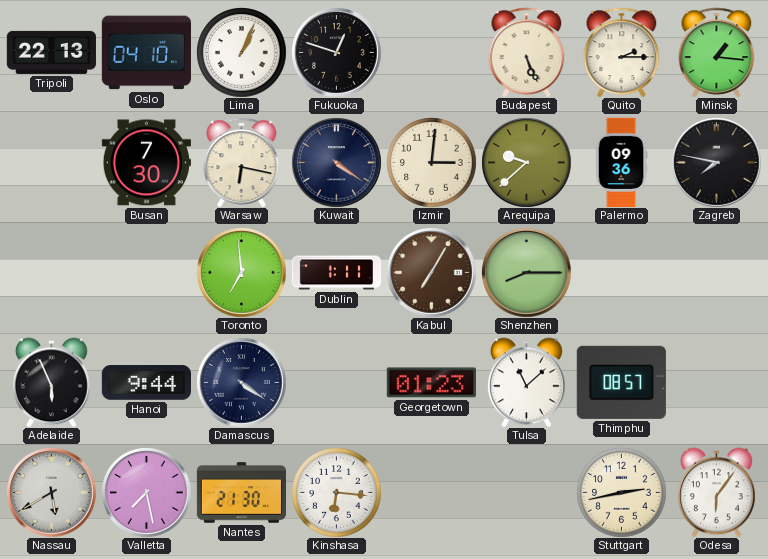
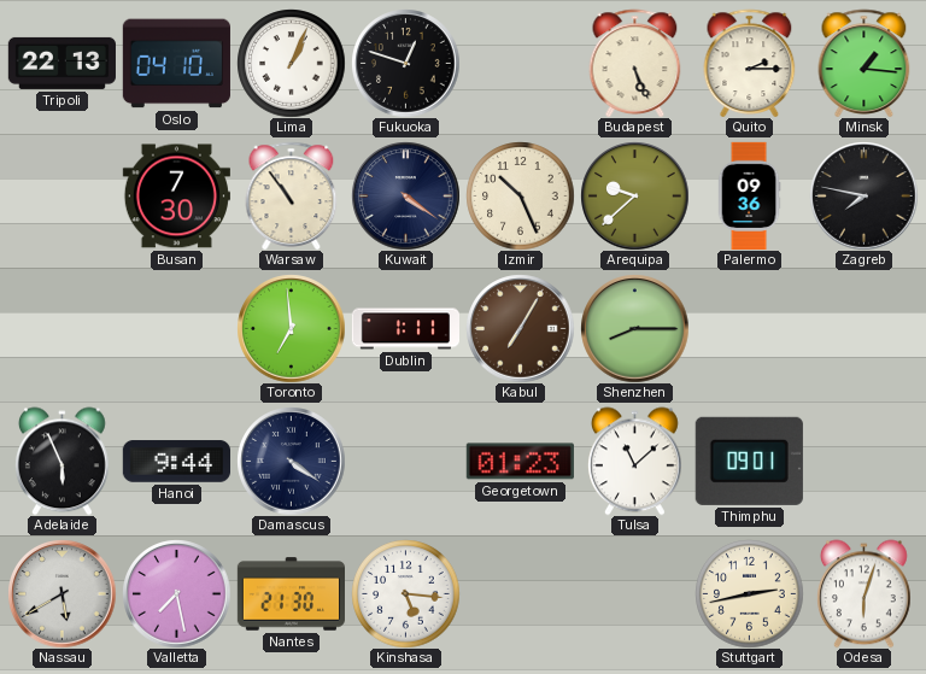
Warsaw: 6:17 -> 10:54 (292, 195)
Izmir: 3:01 -> 10:26 (520, 195)
Thimphu: 08:57 -> 09:01 (749, 461)
Kinshasa: 6:16 -> 5:16 (405, 593)
Odesa: 6:06 -> 6:03 (863, 593)
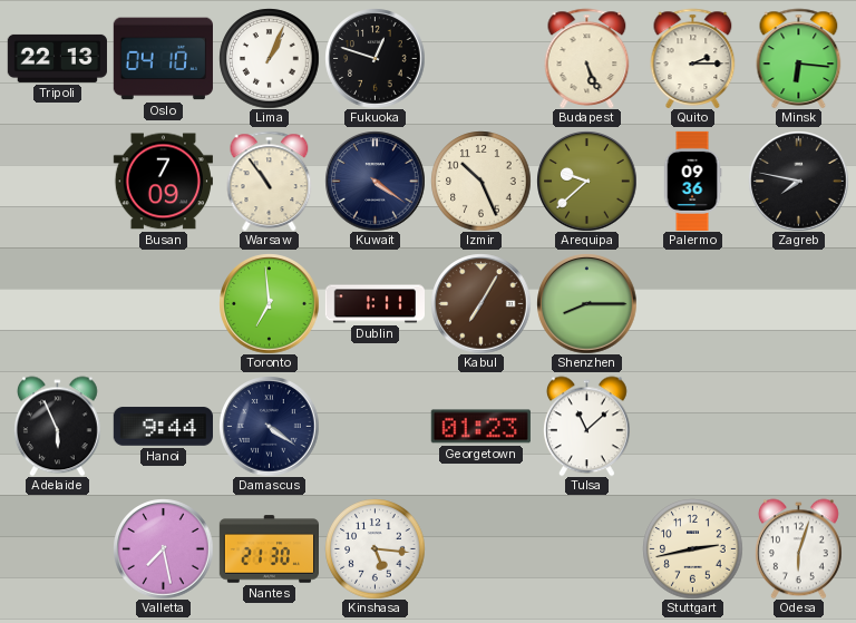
Minsk: 1:16 -> 6:16 (799, 58)
Busan: 7:30 -> 7:09 (163, 182)
Thimphu: 09:01 -> none (749, 461)
Nassau: 5:40 -> none (61, 593)
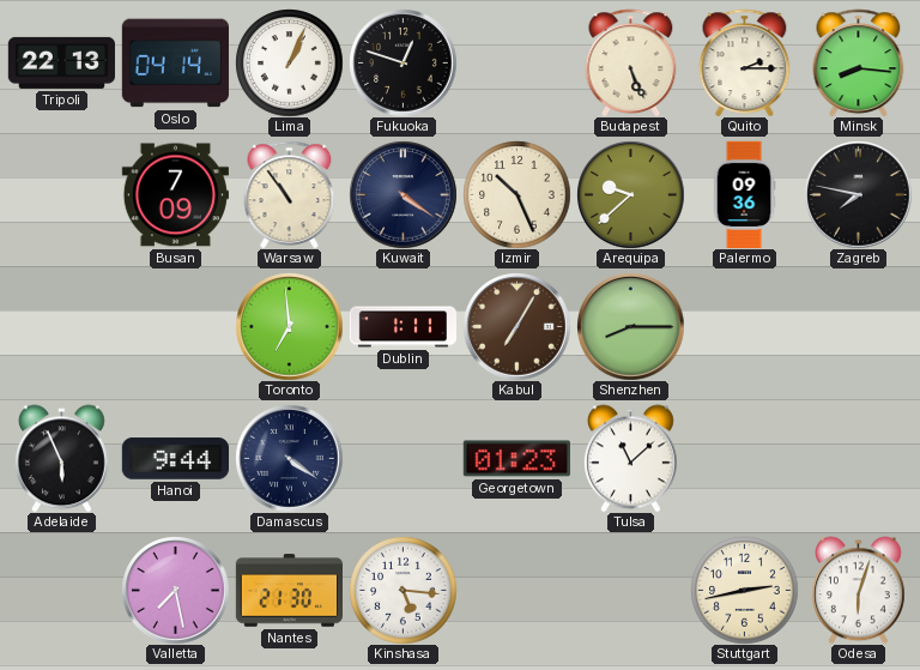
Oslo: 04:10 -> 04:14 (175, 64)
Minsk: 6:16 -> 8:16 (859, 62)
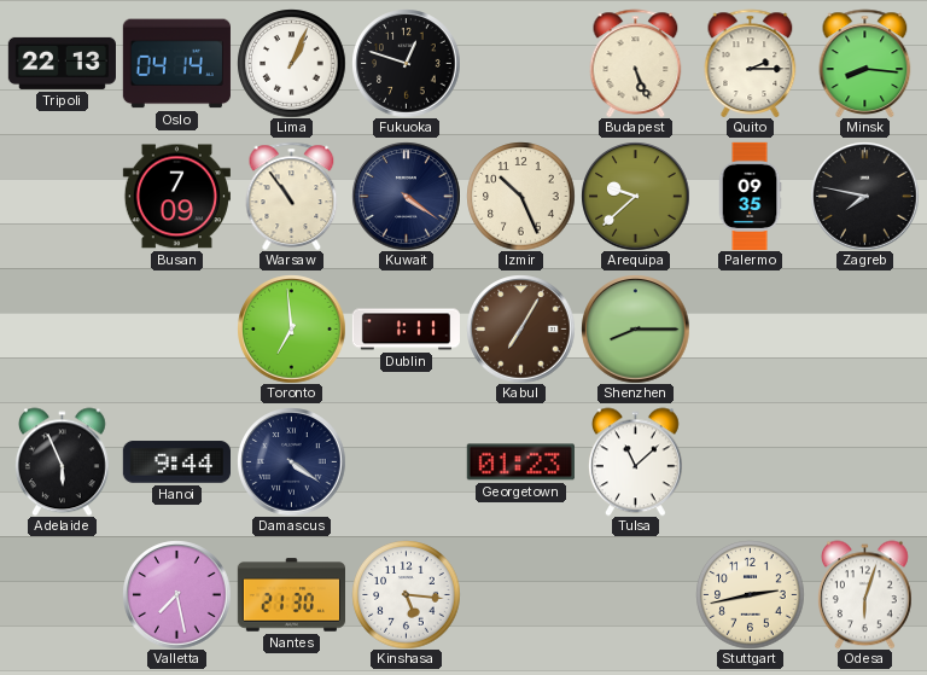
Palermo: 09:36 -> 09:35 (750, 196)
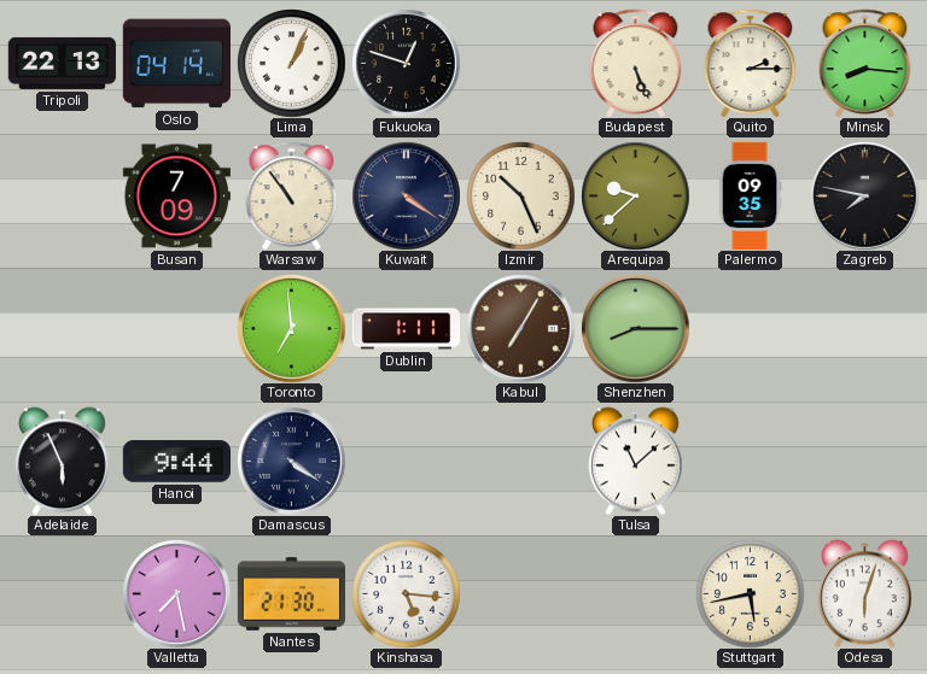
Georgetown: 01:23 -> none (520, 462)
Stuttgart: 2:43 -> 5:43 (750, 593)
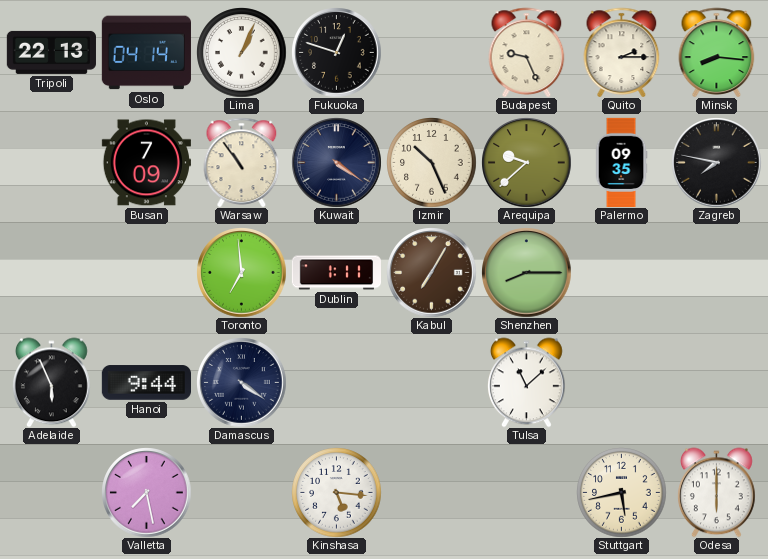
Budapest: 5:26 -> 9:26 (527, 52)
Nantes: 21:30 -> none (291, 594)
Odesa: 6:03 -> 6:00 (716, 492)
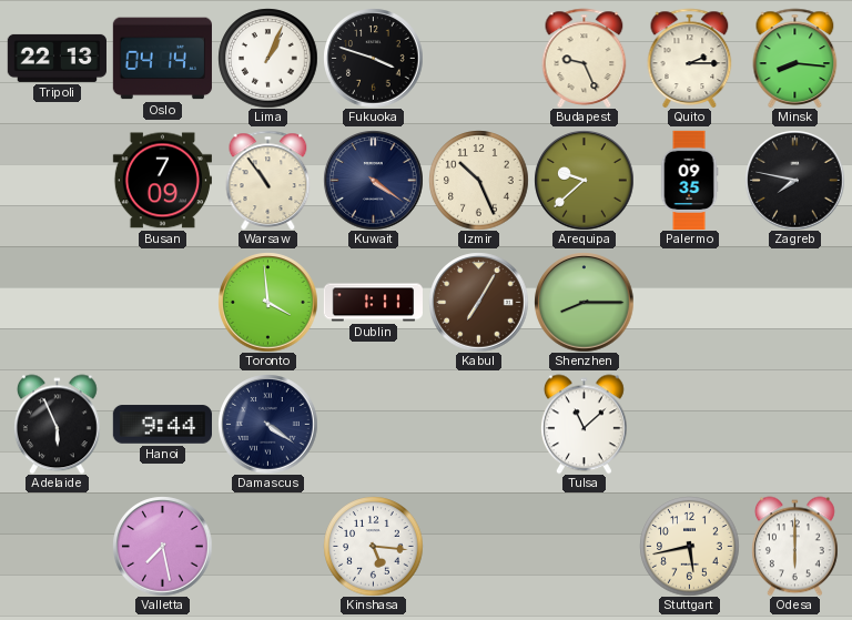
Fukuoka: 12:48 -> 3:48 (373, 58)
Toronto: 6:59 -> 3:59 (267, 302)
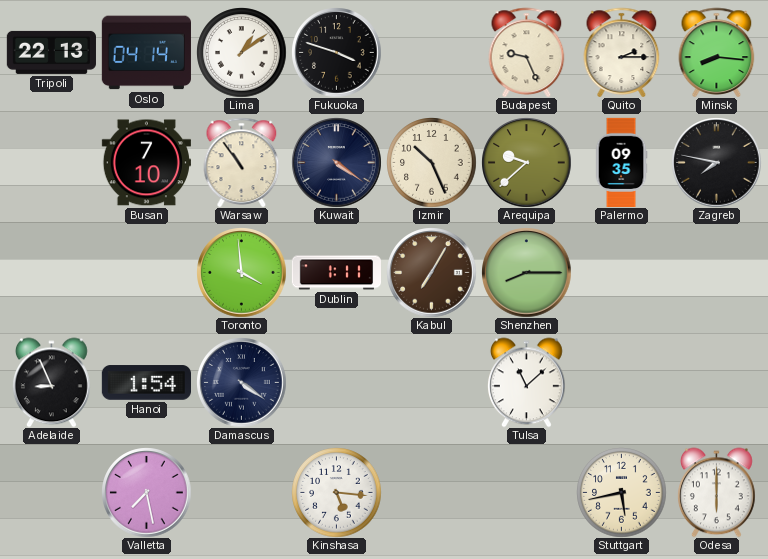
Lima: 1:04 -> 1:09 (241, 52)
Busan: 7:09 -> 7:10 (146, 163)
Adelaide: 5:56 -> 8:56 (51, 382)
Hanoi: 9:44 -> 1:54 (146, 383)
